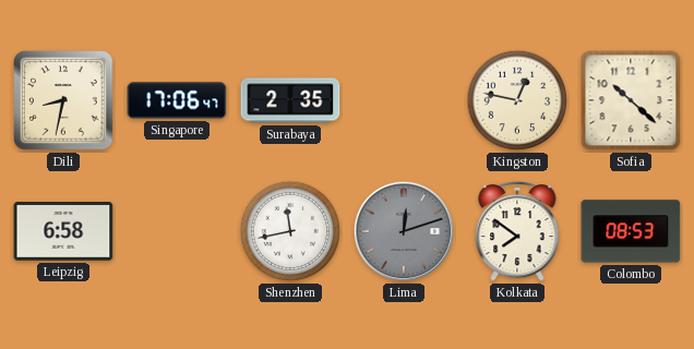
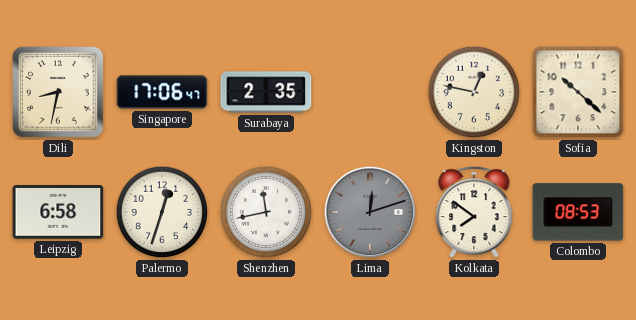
Palermo: none -> 12:33 (162, 212)
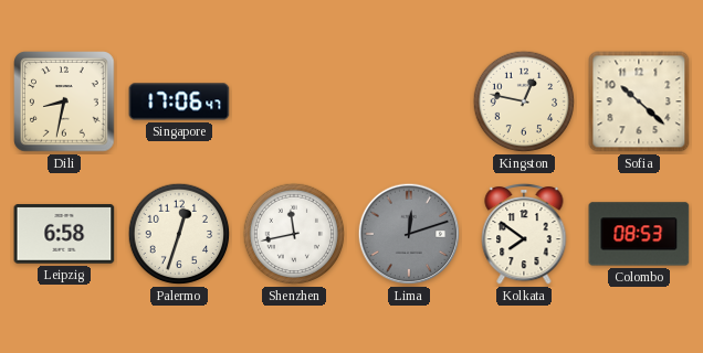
Surabaya: 2:35 -> none (266, 92)
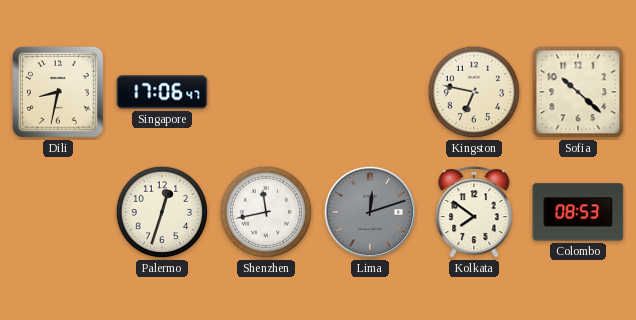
Kingston: 12:47 -> 6:47 (474, 92)
Leipzig: 6:58 -> none (64, 234)
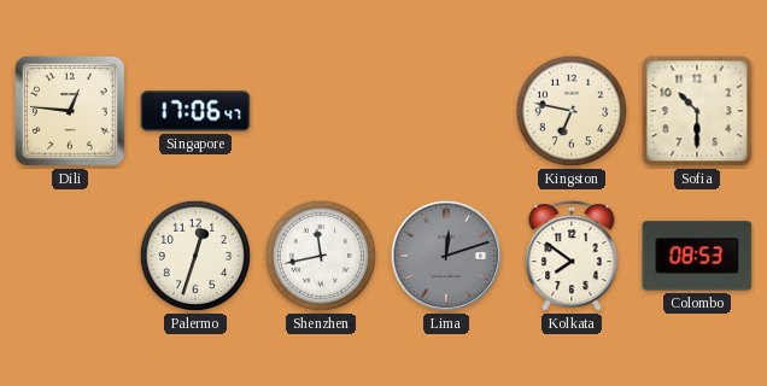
Dili: 8:32 -> 12:46 (70, 111)
Sofia: 10:22 -> 10:30 (697, 111)
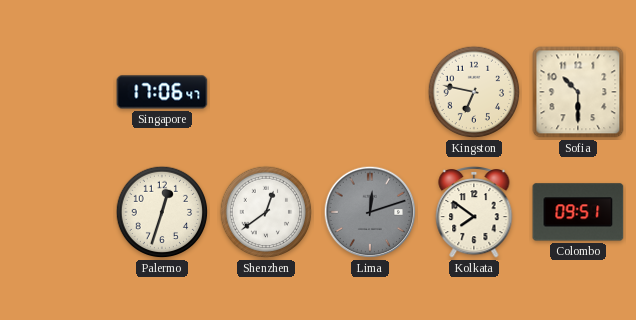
Dili: 12:46 -> none (70, 111)
Shenzhen: 11:43 -> 12:39 (266, 212)
Colombo: 08:53 -> 09:51 (578, 212)
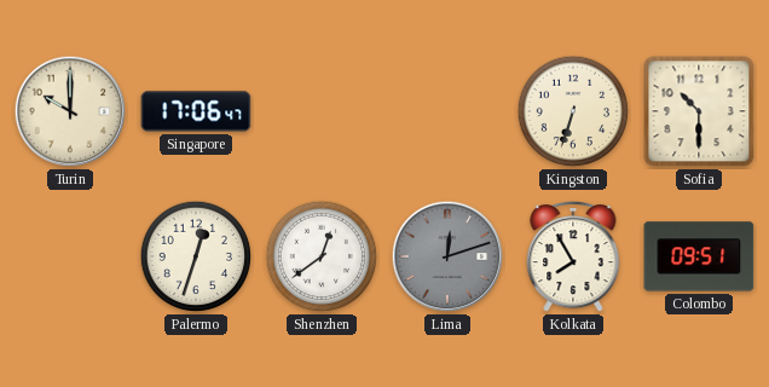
Turin: none -> 10:00 (70, 111)
Kingston: 6:47 -> 6:33 (573, 111)
Kolkata: 7:51 -> 7:55 (573, 256)
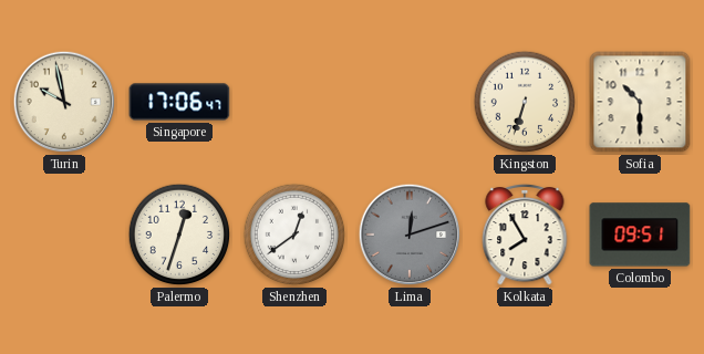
Turin: 10:00 -> 9:58 (64, 102)
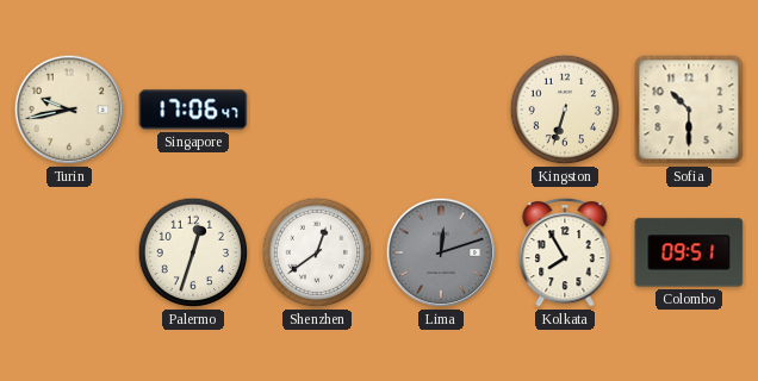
Turin: 9:58 -> 9:43 (69, 110)
